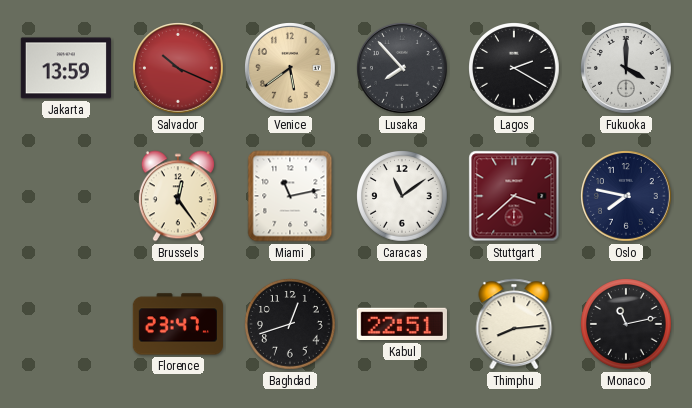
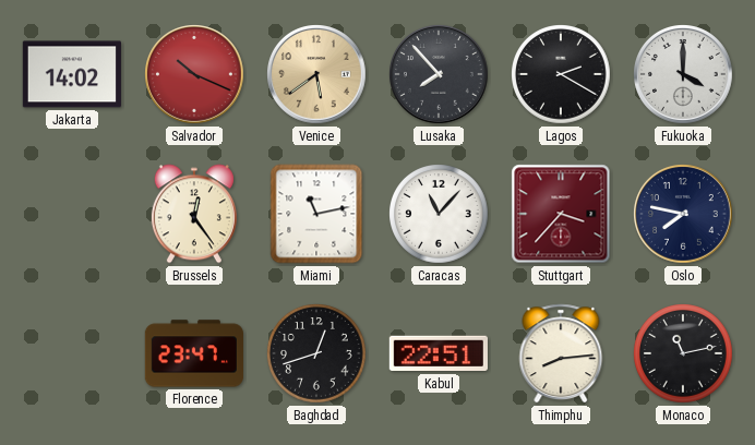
Jakarta: 13:59 -> 14:02 (72, 74)
Caracas: 11:09 -> 11:07 (440, 215)
Stuttgart: 3:38 -> 3:37 (561, 214)
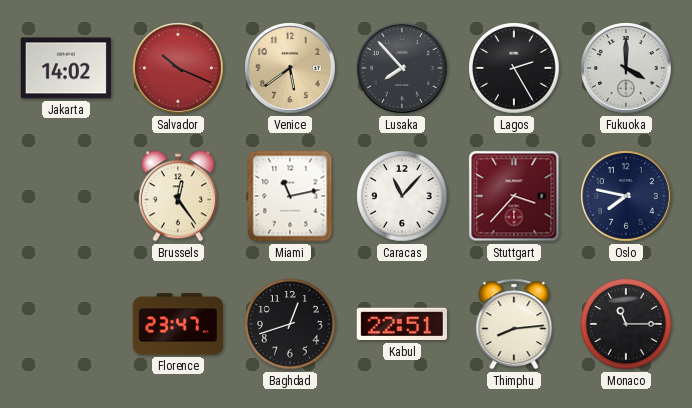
Lagos: 2:20 -> 2:25 (515, 69)
Monaco: 11:13 -> 11:15 (627, 325)
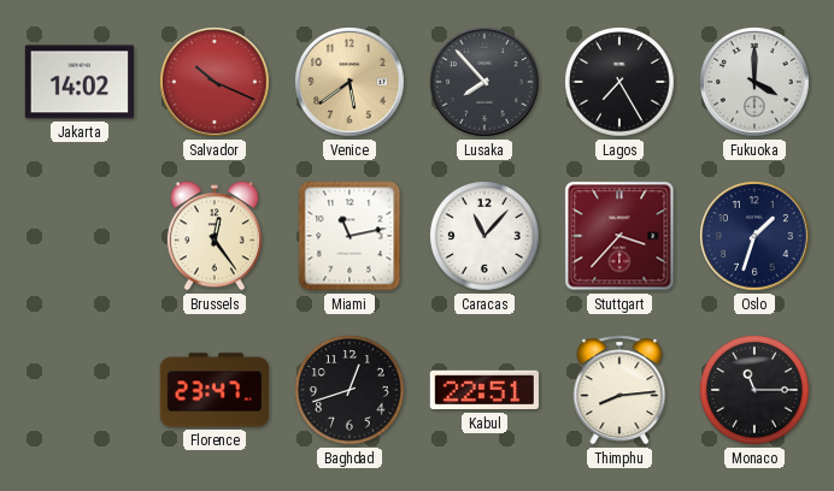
Lagos: 2:25 -> 7:25 (621, 83)
Oslo: 7:47 -> 1:33 (756, 237)
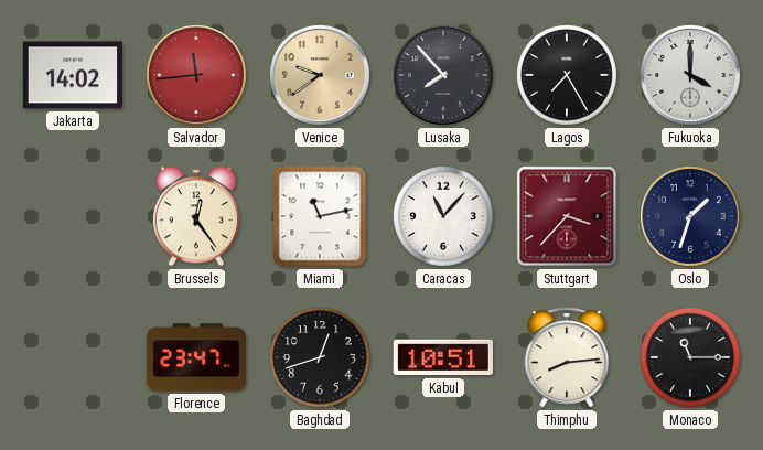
Salvador: 10:19 -> 11:44 (197, 76)
Venice: 5:39 -> 9:39 (321, 76)
Kabul: 22:51 -> 10:51 (443, 357)
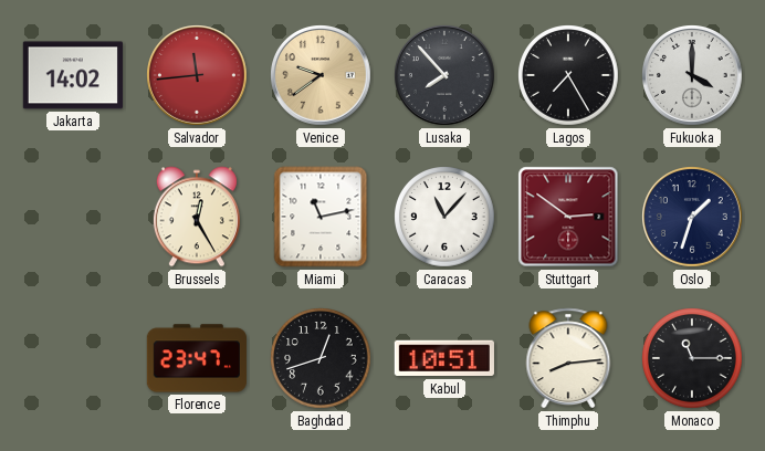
Brussels: 12:24 -> 12:25 (197, 217)
Stuttgart: 3:37 -> 2:51 (568, 217)
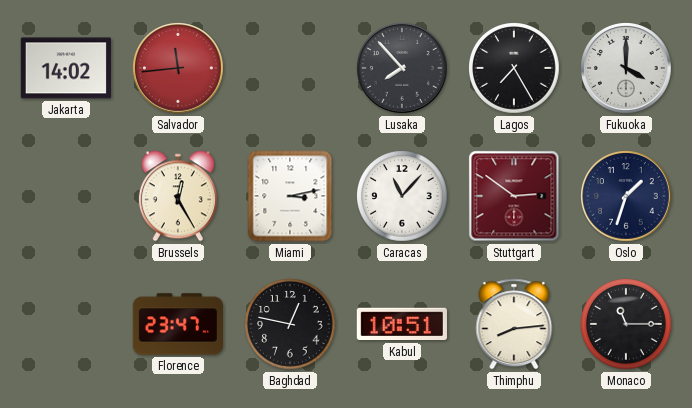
Venice: 9:39 -> none (322, 76)
Miami: 11:13 -> 3:13 (290, 196)
Baghdad: 12:42 -> 12:47 (291, 325)
